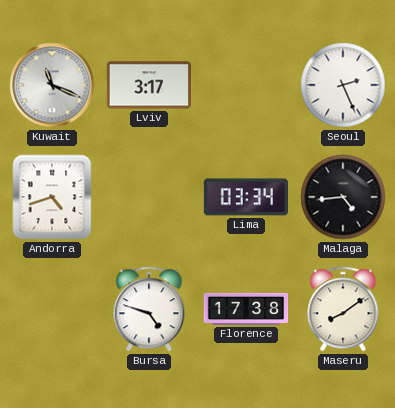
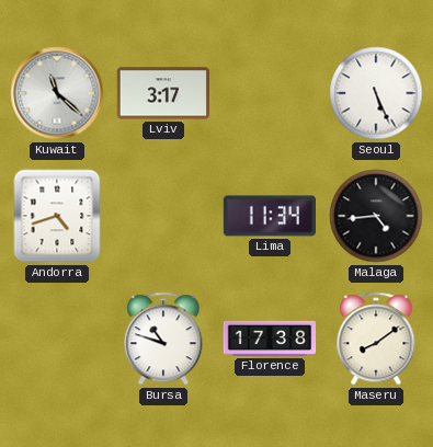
Kuwait: 11:19 -> 11:22 (57, 93)
Seoul: 2:26 -> 5:26 (376, 93)
Lima: 03:34 -> 11:34 (269, 216)
Bursa: 4:48 -> 10:48 (163, 339)
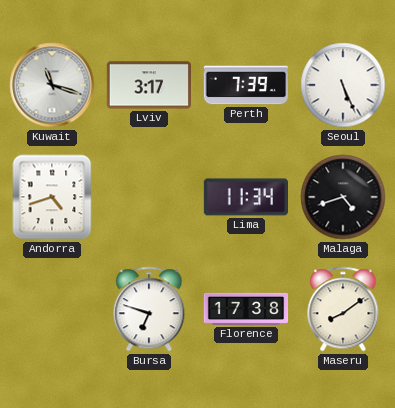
Kuwait: 11:22 -> 11:18 (52, 85)
Perth: none -> 7:39 (245, 85)
Malaga: 4:44 -> 4:42 (343, 197)
Bursa: 10:48 -> 6:48 (149, 309)
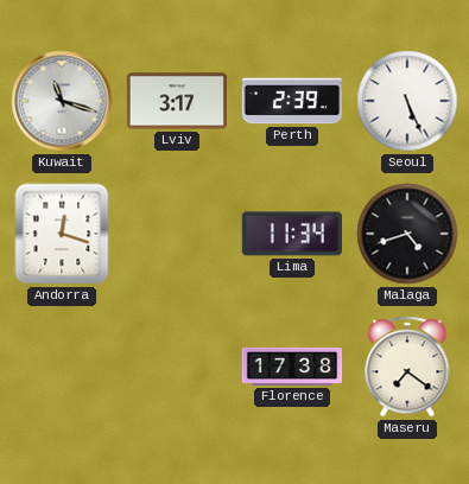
Perth: 7:39 -> 2:39 (291, 101)
Andorra: 4:42 -> 12:18 (62, 234)
Bursa: 6:48 -> none (149, 309)
Maseru: 8:09 -> 7:21 (407, 367)
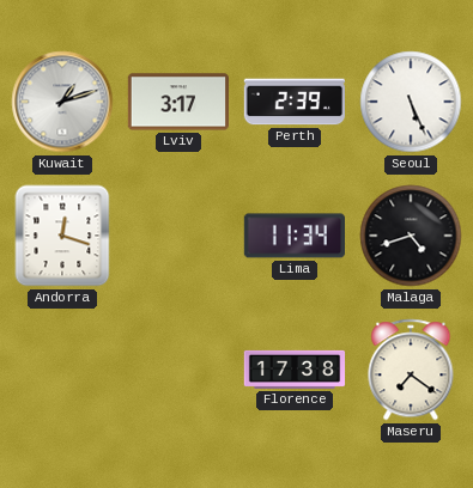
Kuwait: 11:18 -> 1:12 (62, 102)
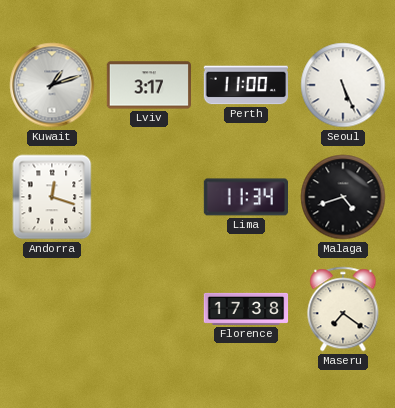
Perth: 2:39 -> 11:00 (245, 85)
